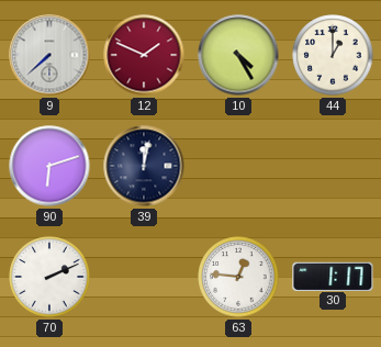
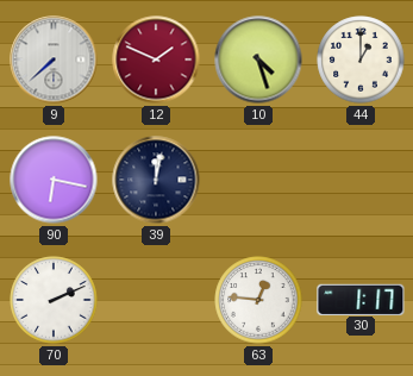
10: 4:25 -> 4:27 (258, 59)
90: 6:12 -> 6:17 (54, 180)
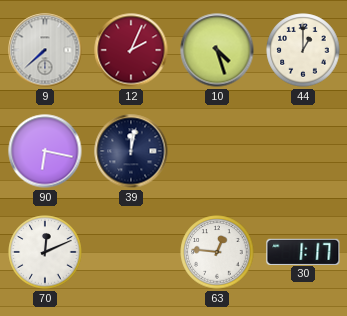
12: 1:49 -> 2:04 (131, 50)
70: 2:11 -> 12:11 (45, 252)
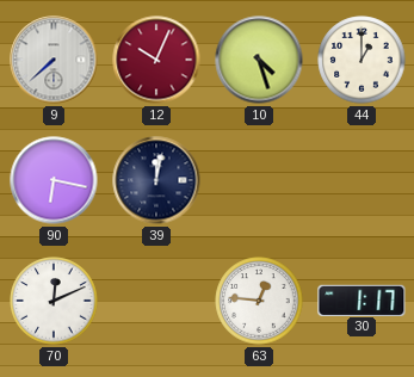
12: 2:04 -> 10:04 (156, 60)
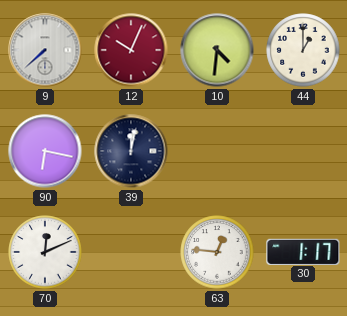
10: 4:27 -> 4:31 (217, 50)
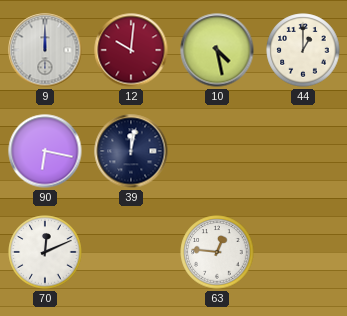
9: 7:38 -> 12:00 (45, 50)
12: 10:04 -> 10:01 (131, 50)
10: 4:31 -> 4:28 (217, 50)
30: 1:17 -> none (303, 251)
